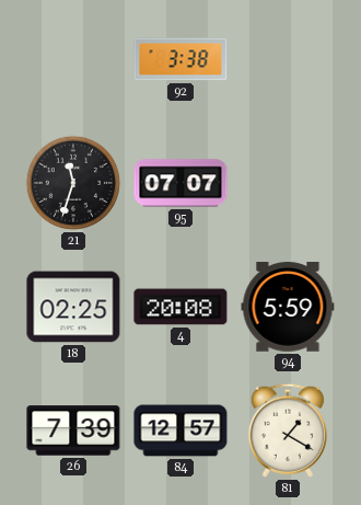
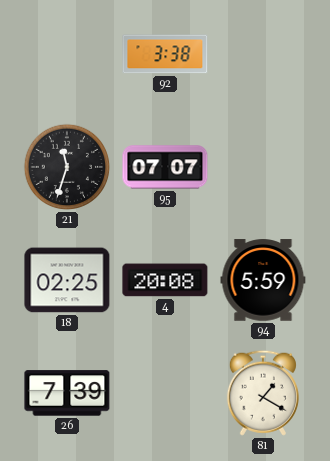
84: 12:57 -> none (180, 431)
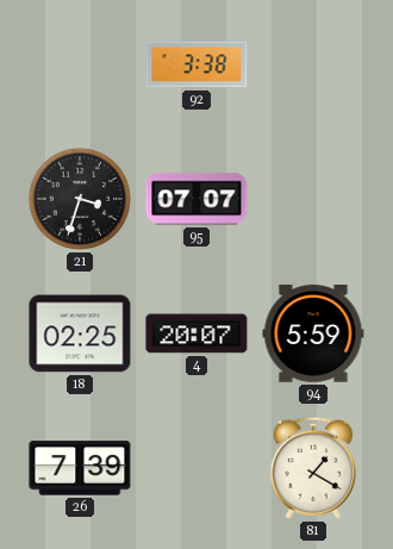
21: 11:33 -> 3:33 (80, 199)
4: 20:08 -> 20:07 (196, 333)
